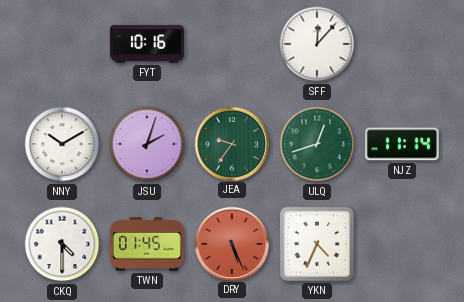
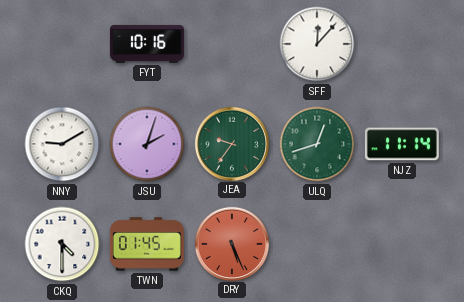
NNY: 10:10 -> 9:10 (62, 144)
YKN: 4:34 -> none (317, 244)
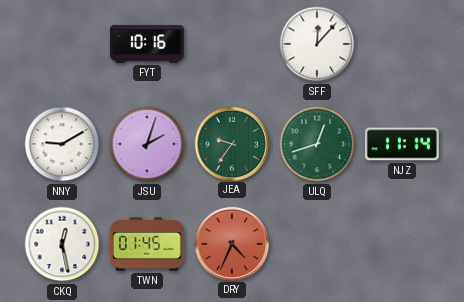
CKQ: 4:30 -> 12:28 (62, 244)
DRY: 5:26 -> 4:34 (231, 243)
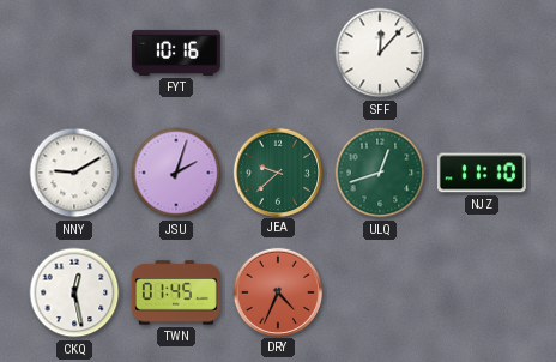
JEA: 9:36 -> 9:38 (277, 171)
NJZ: 11:14 -> 11:10 (482, 173)
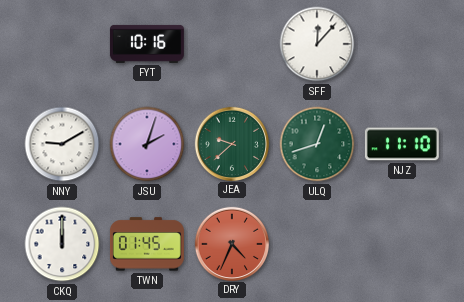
CKQ: 12:28 -> 12:00 (62, 244)
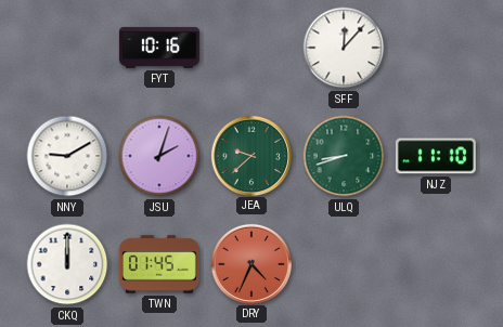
ULQ: 12:42 -> 8:42 (344, 156)
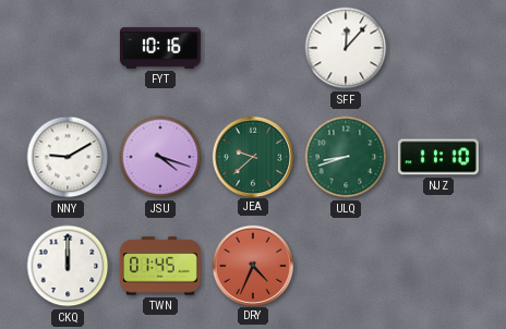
JSU: 2:03 -> 4:18 (160, 157)
